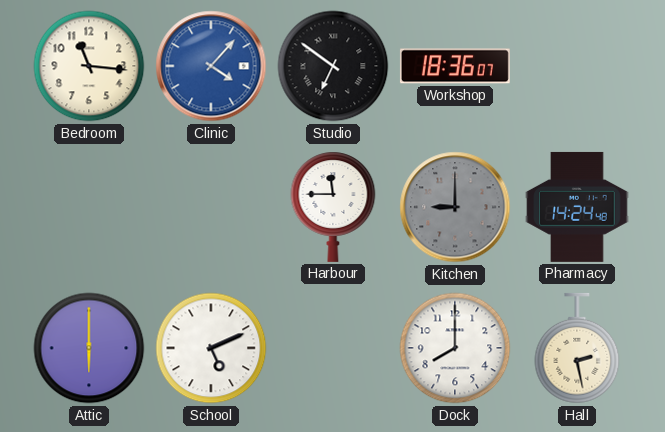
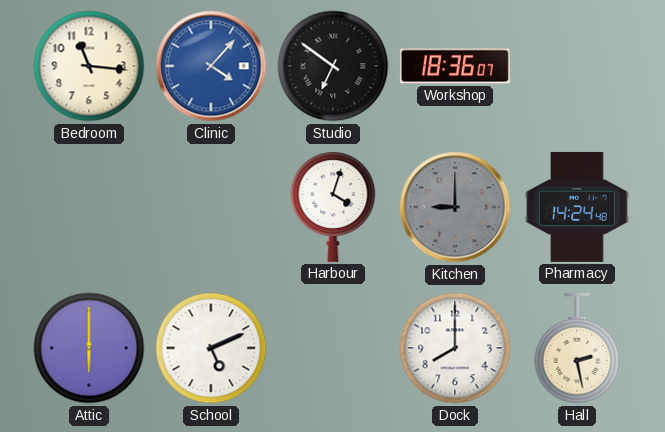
Harbour: 11:45 -> 4:03 (333, 207)
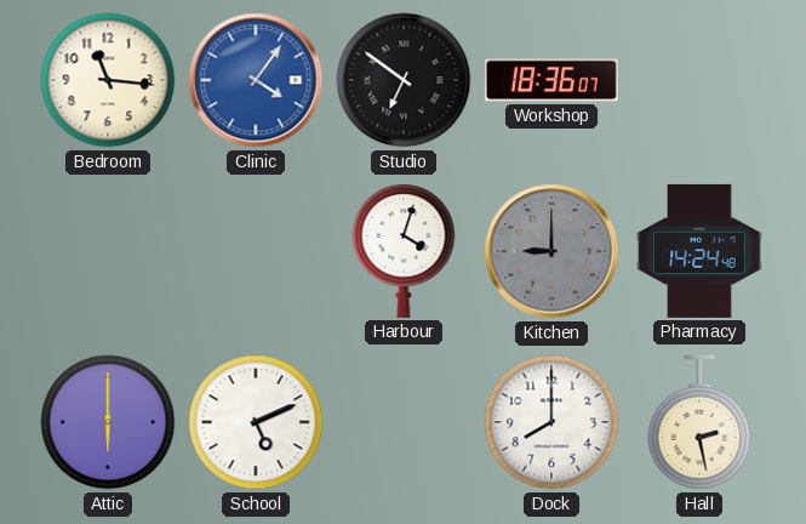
Clinic: 4:07 -> 4:06 (256, 80)
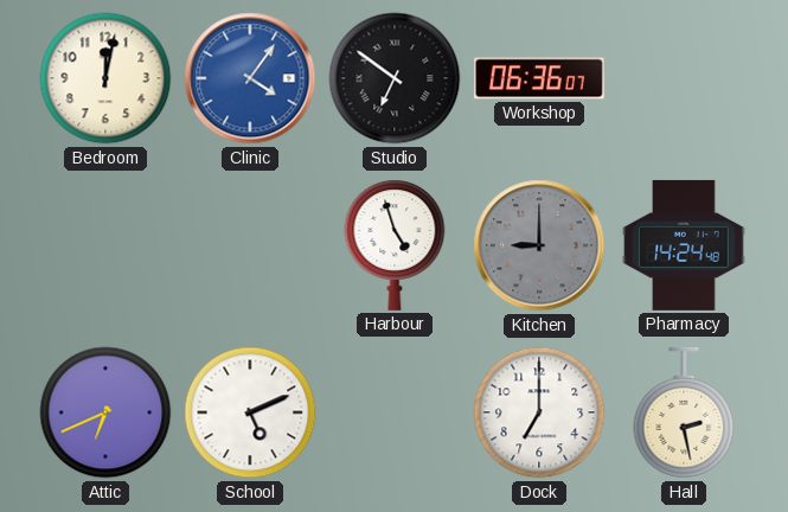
Bedroom: 11:16 -> 12:02 (105, 78)
Workshop: 18:36 -> 06:36 (539, 78)
Harbour: 4:03 -> 4:57 (395, 245)
Attic: 6:00 -> 6:41 (105, 412)
Dock: 8:00 -> 7:00 (539, 412)
